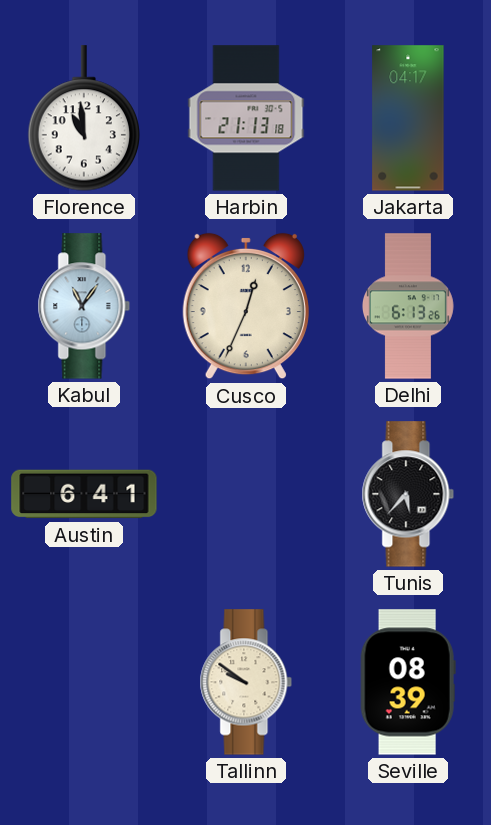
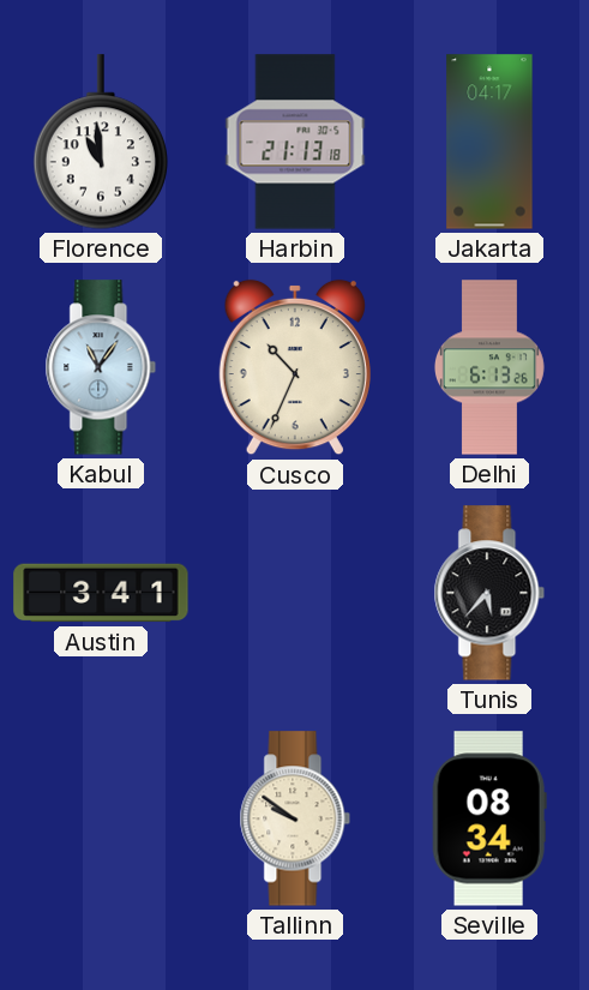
Cusco: 12:34 -> 10:34 (295, 367)
Austin: 6:41 -> 3:41 (101, 593)
Seville: 08:39 -> 08:34 (489, 818)
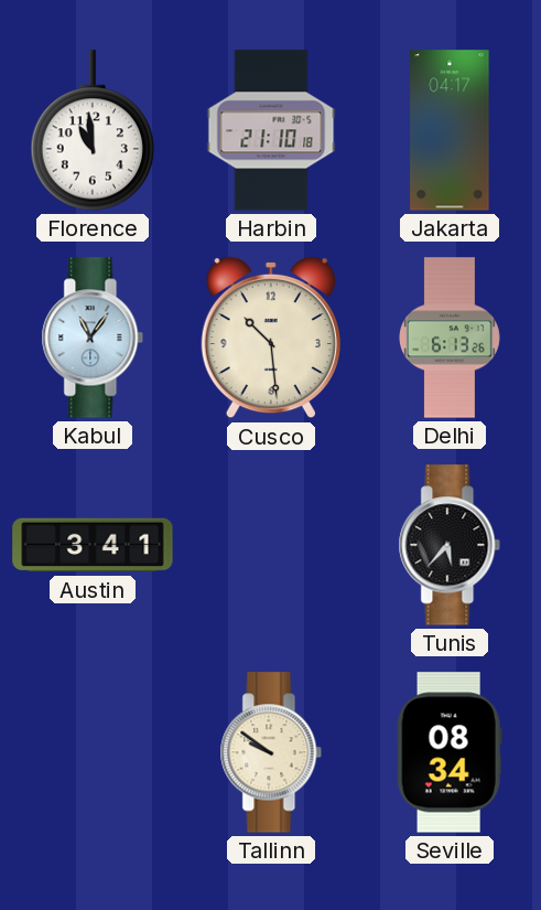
Harbin: 21:13 -> 21:10 (271, 130)
Cusco: 10:34 -> 10:29 (271, 338)
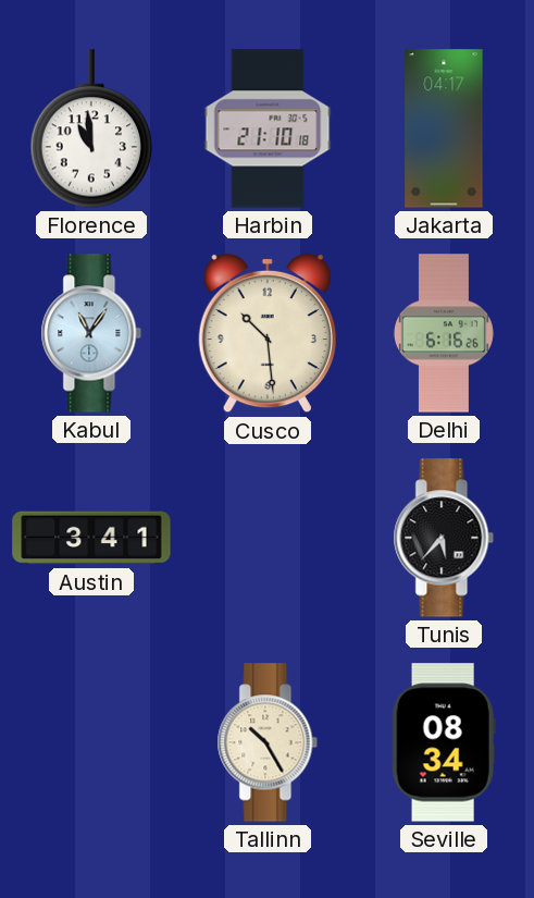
Delhi: 6:13 -> 6:16 (444, 333)
Tallinn: 9:51 -> 10:25 (268, 742)
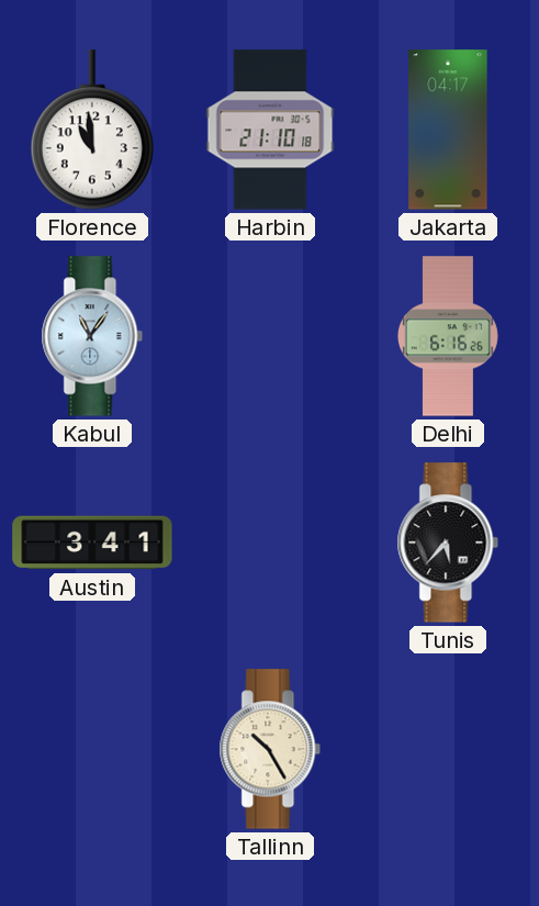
Cusco: 10:29 -> none (268, 333)
Seville: 08:34 -> none (444, 742)
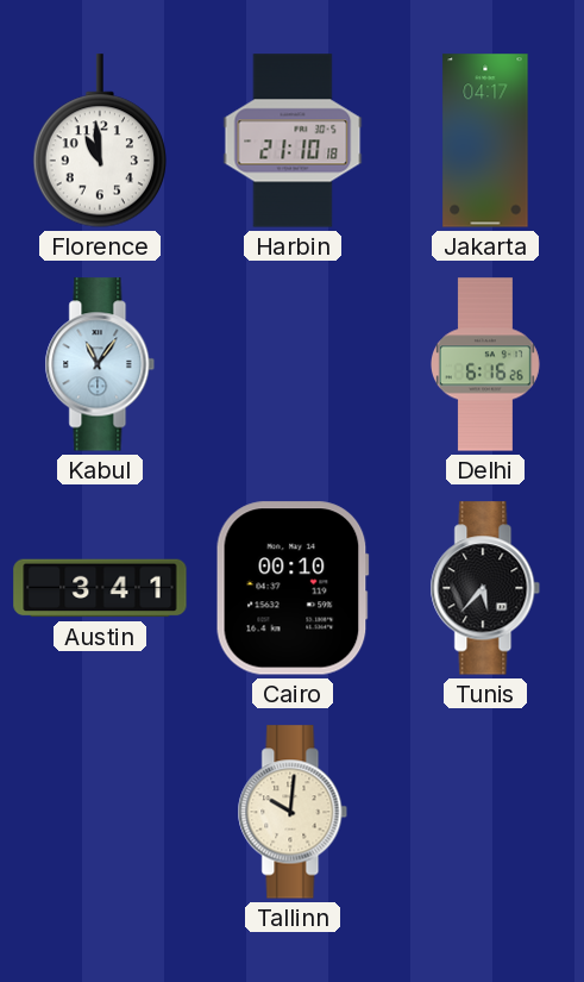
Cairo: none -> 00:10 (293, 588)
Tallinn: 10:25 -> 10:01 (293, 812)
